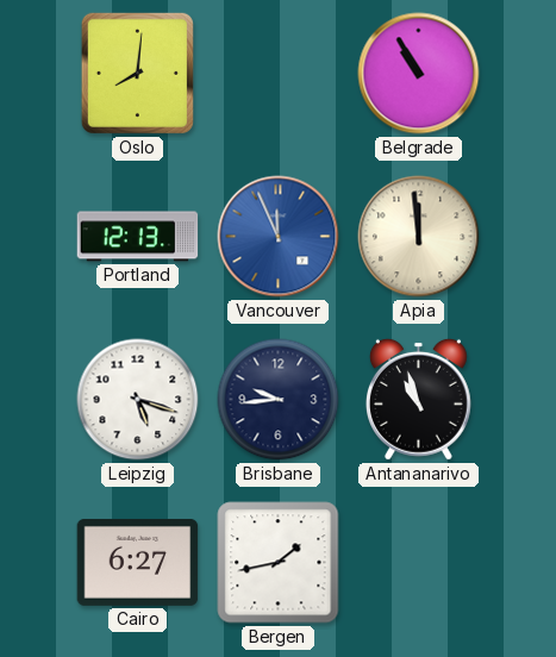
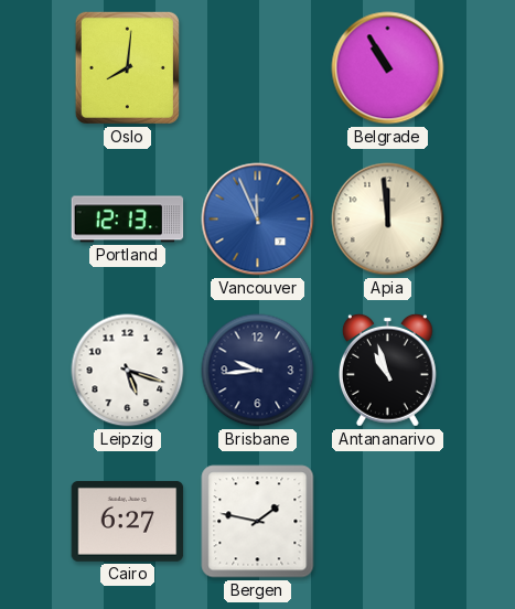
Bergen: 1:43 -> 1:47 (258, 522)
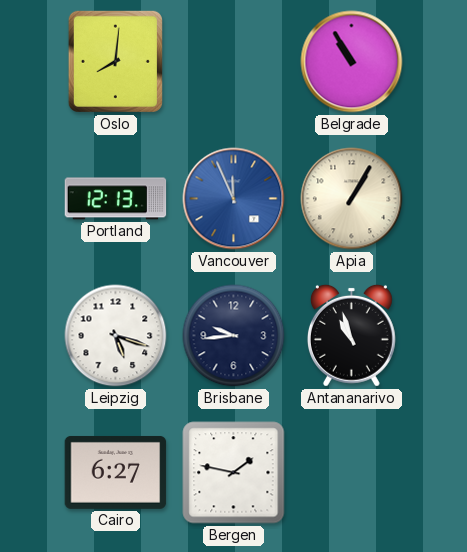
Apia: 11:59 -> 1:05 (352, 199)
